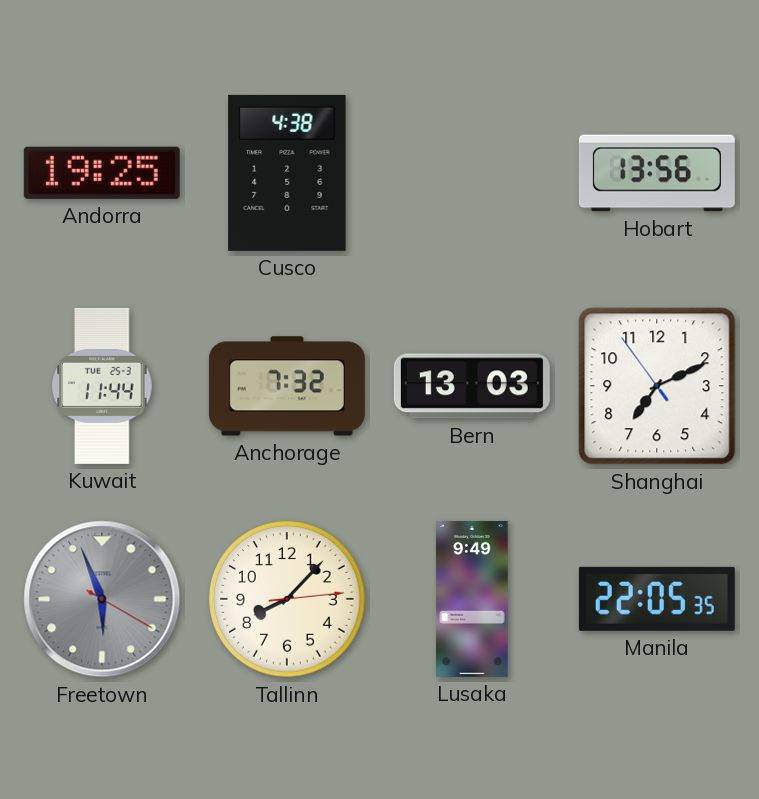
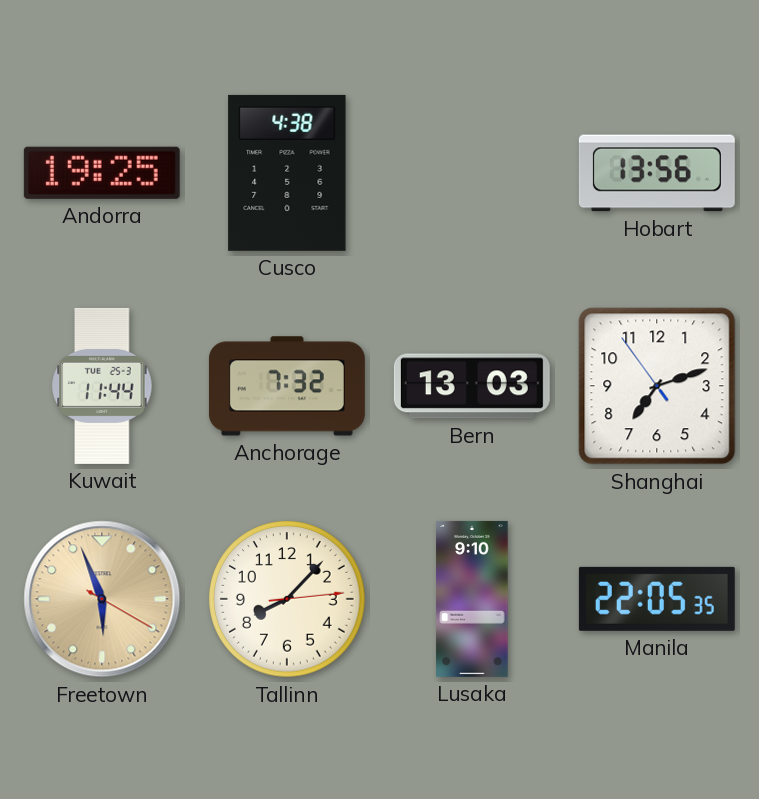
Shanghai: 7:10 -> 7:11 (657, 386)
Freetown dial: grey -> champagne (102, 599)
Lusaka: 9:49 -> 9:10 (472, 599)
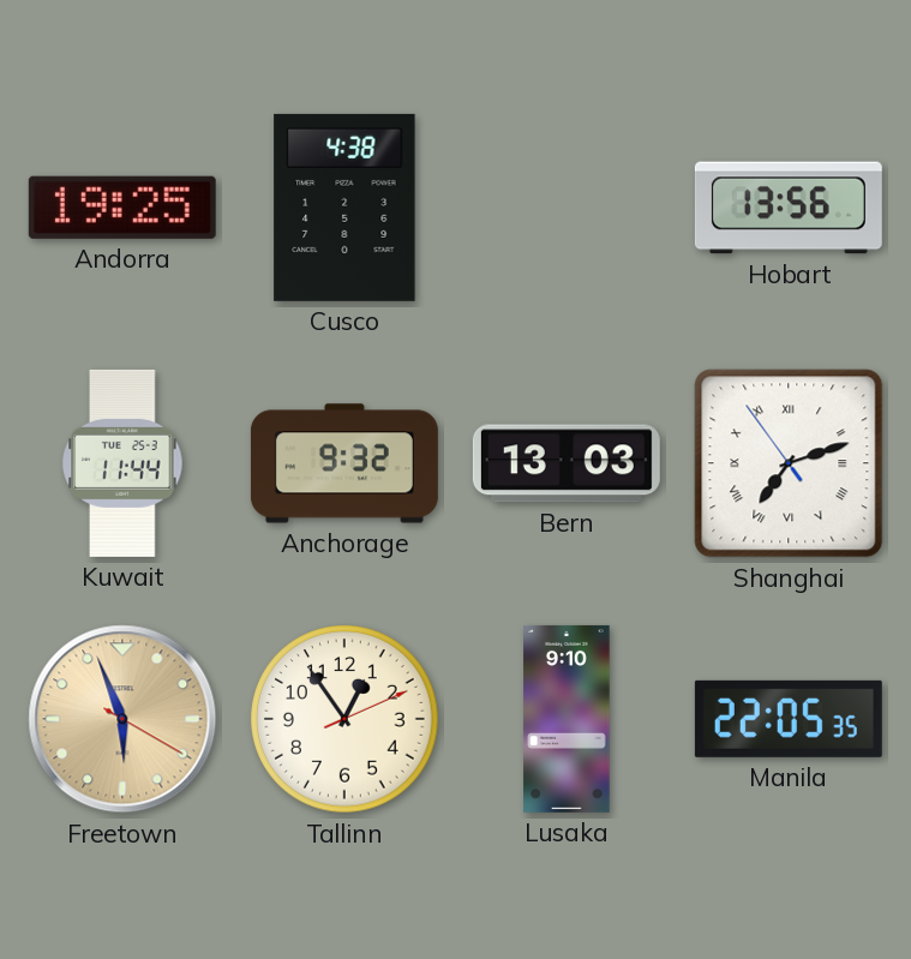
Anchorage: 7:32 -> 9:32 (344, 463)
Shanghai numerals: Arabic -> Roman (789, 463)
Tallinn: 8:07 -> 12:54 (344, 719)
